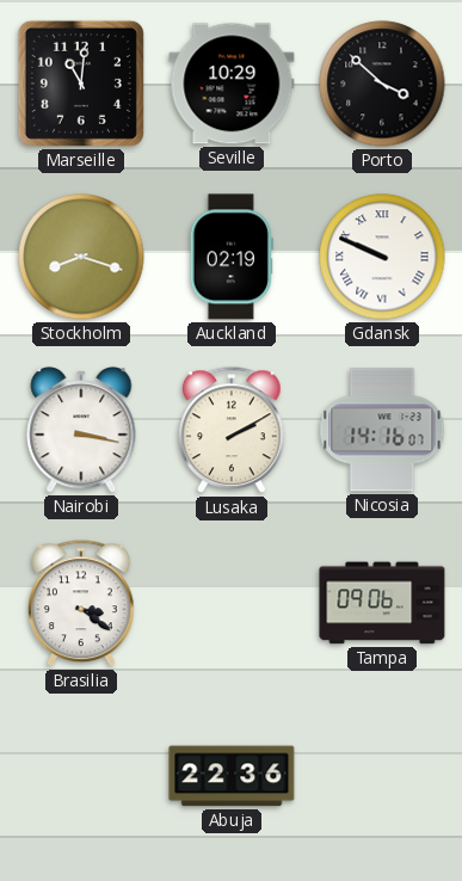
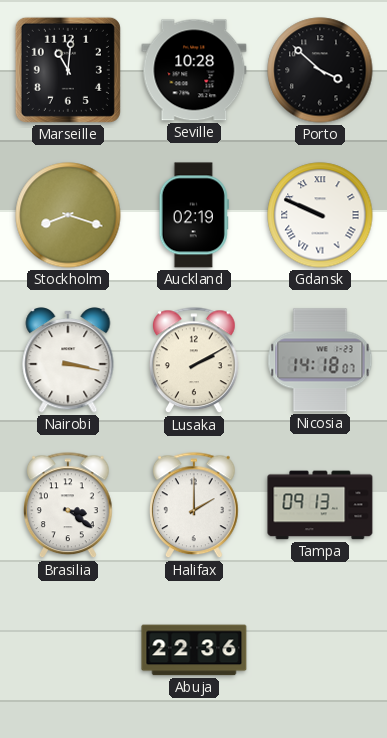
Seville: 10:29 -> 10:28 (194, 70)
Nicosia: 14:16 -> 14:18 (320, 360)
Halifax: none -> 2:00 (195, 506)
Tampa: 09:06 -> 09:13 (320, 505)
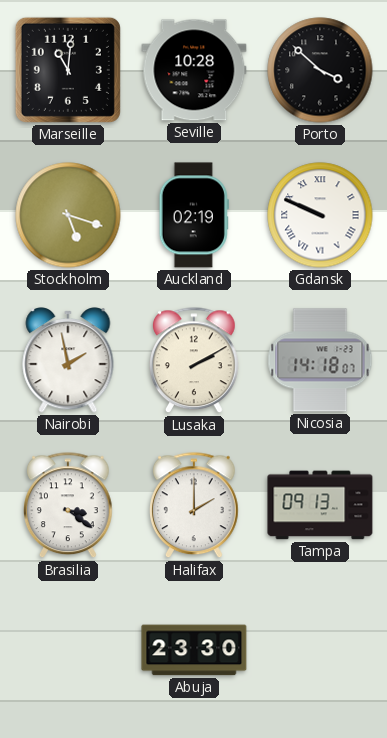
Stockholm: 8:18 -> 5:18 (68, 215)
Nairobi: 3:17 -> 1:58 (68, 360)
Abuja: 22:36 -> 23:30 (194, 650)
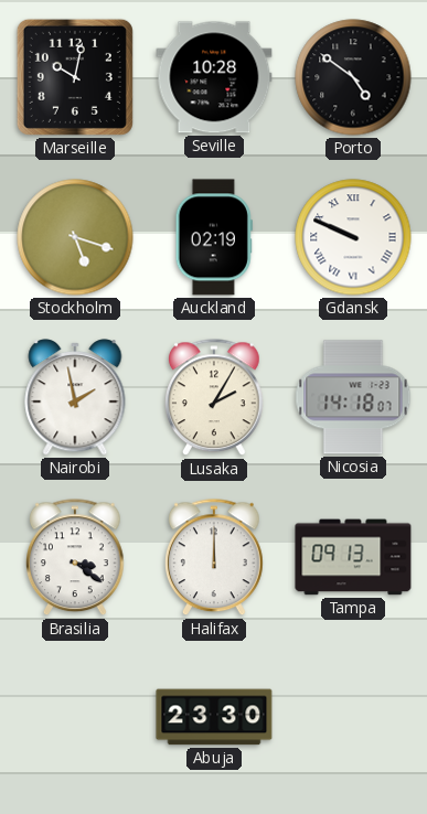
Marseille: 11:01 -> 10:02 (75, 77)
Porto: 3:52 -> 4:51 (353, 77)
Lusaka: 2:10 -> 2:05 (215, 398)
Halifax: 2:00 -> 12:00 (215, 558)
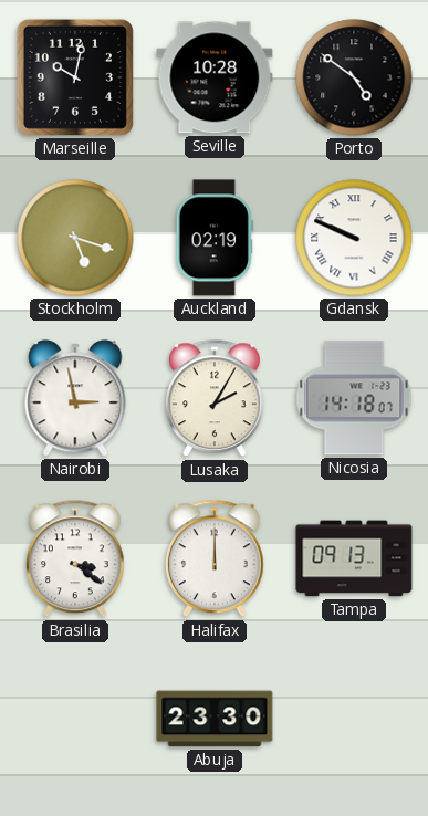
Nairobi: 1:58 -> 2:58 (75, 398)
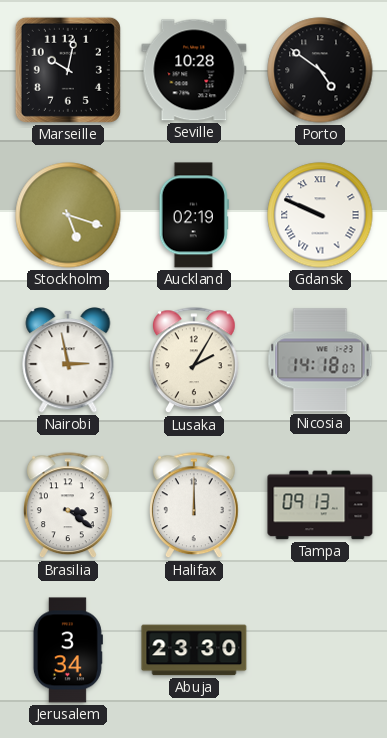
Jerusalem: none -> 3:34 (68, 650)
